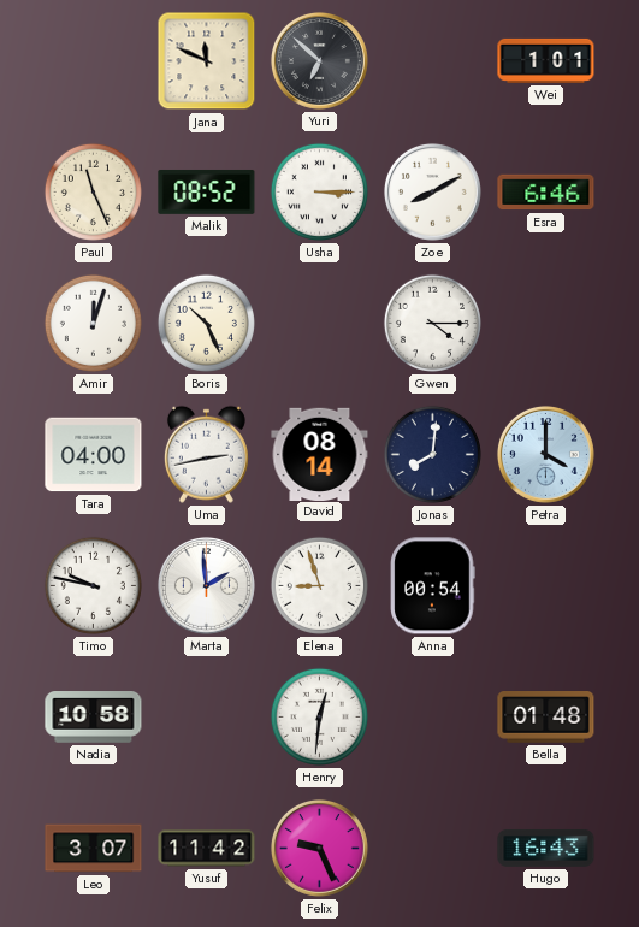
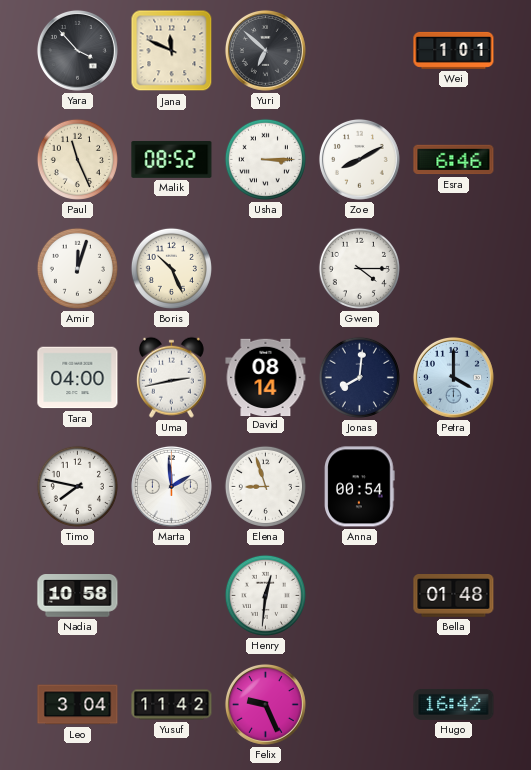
Yara: none -> 3:53 (77, 50)
Timo: 9:47 -> 7:47 (77, 486)
Leo: 3:07 -> 3:04 (78, 705)
Hugo: 16:43 -> 16:42 (454, 704)
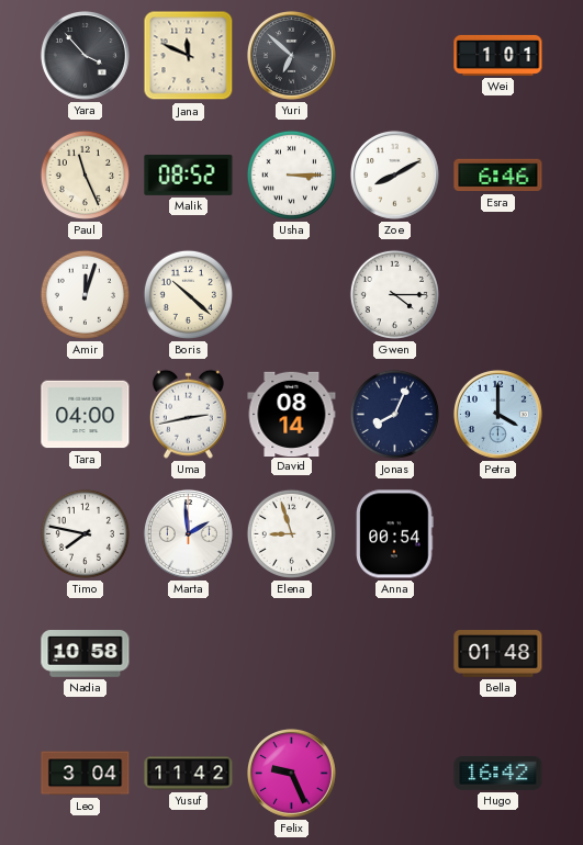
Boris: 10:26 -> 10:22 (188, 294)
Jonas: 8:01 -> 8:04 (394, 414)
Henry: 12:31 -> none (265, 595)
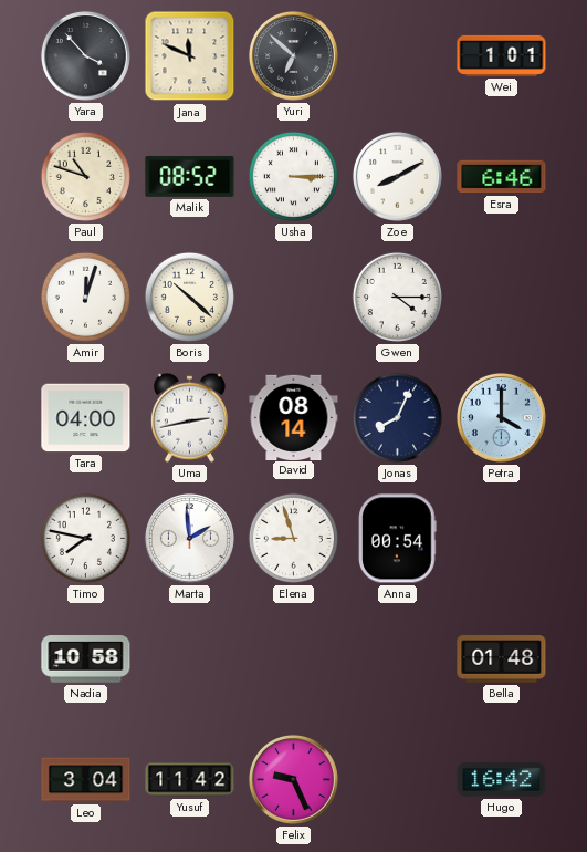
Paul: 11:26 -> 10:48 (85, 176)
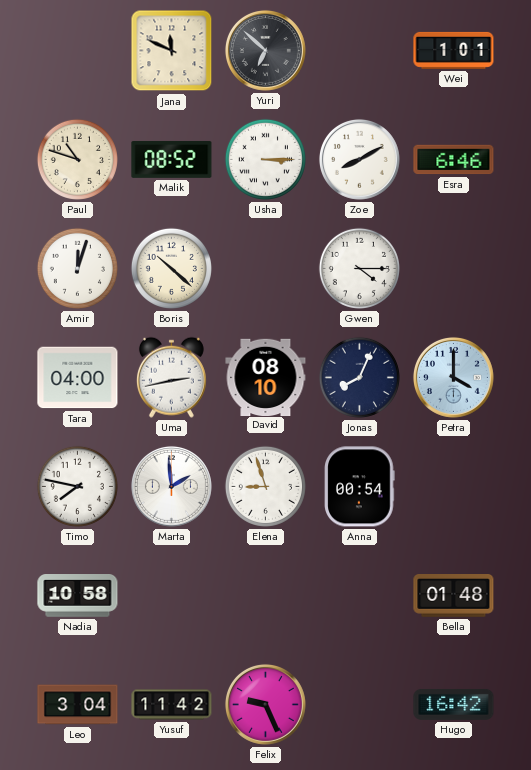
Yara: 3:53 -> none (85, 55)
David: 08:14 -> 08:10 (266, 377)
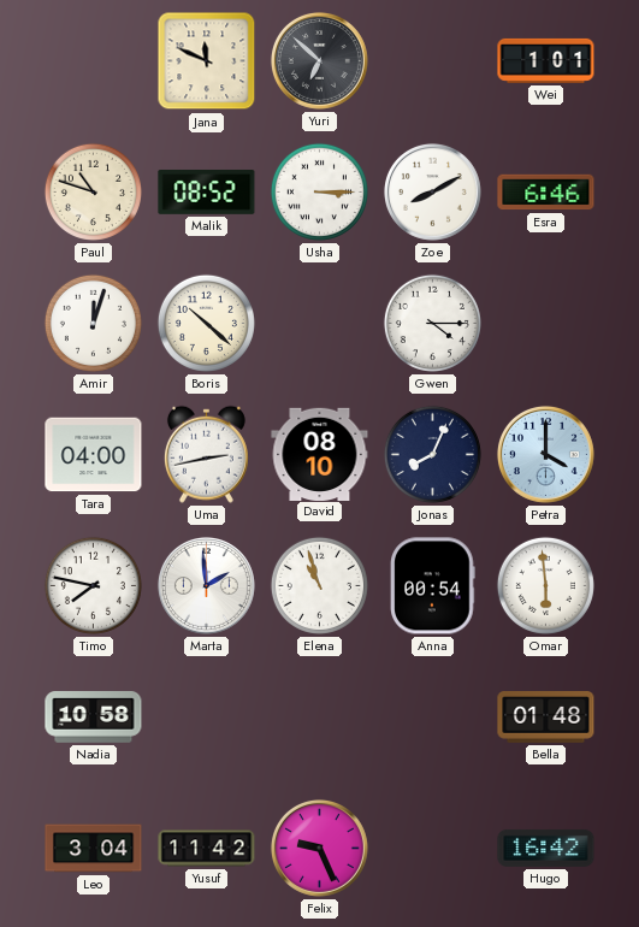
Elena: 8:57 -> 10:57 (319, 585)
Omar: none -> 5:59 (545, 585)
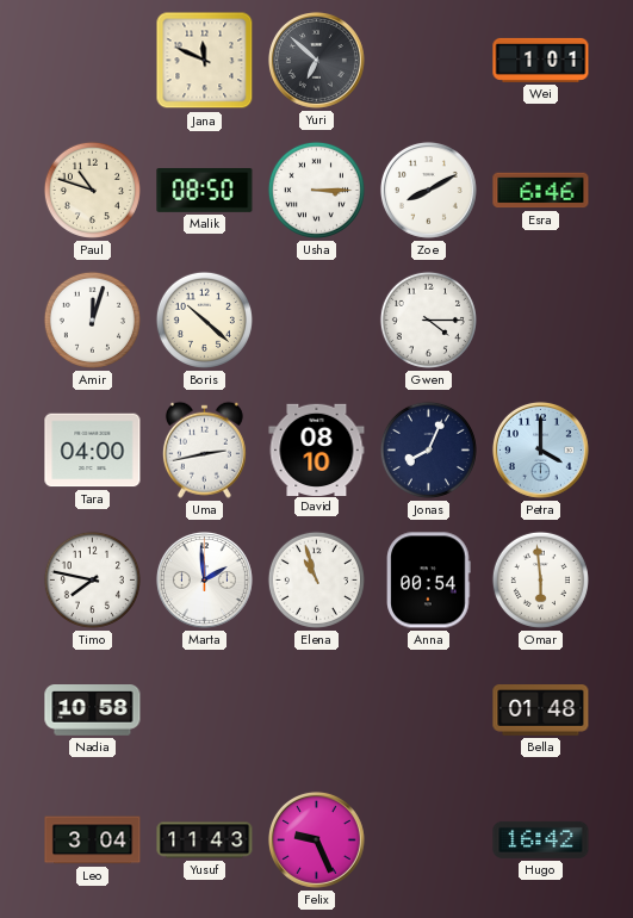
Malik: 08:52 -> 08:50 (205, 190)
Yusuf: 11:42 -> 11:43 (205, 841)
